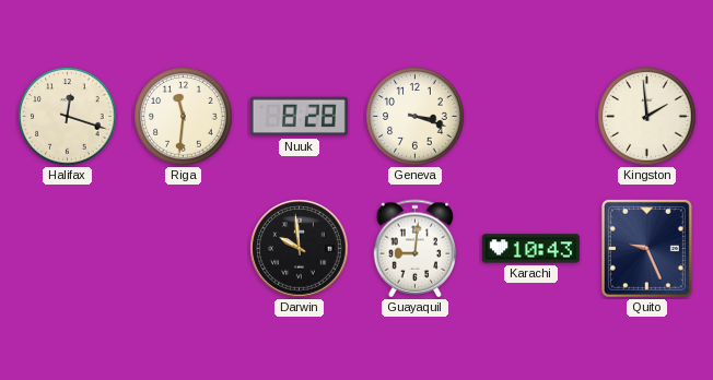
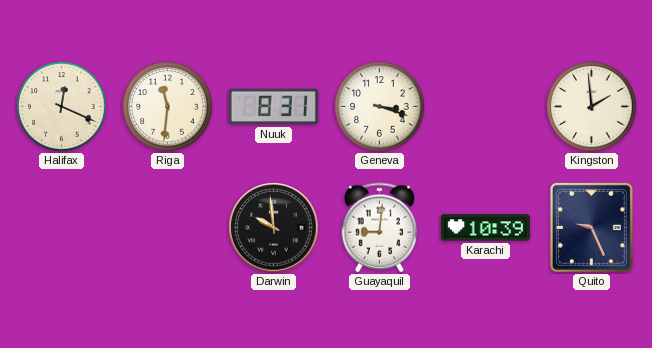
Halifax: 12:18 -> 12:19 (62, 107)
Nuuk: 8:28 -> 8:31 (273, 107)
Karachi: 10:43 -> 10:39 (485, 228)
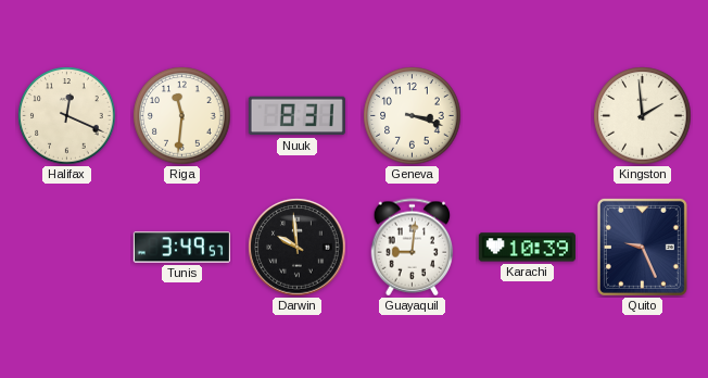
Tunis: none -> 3:49 (181, 248)
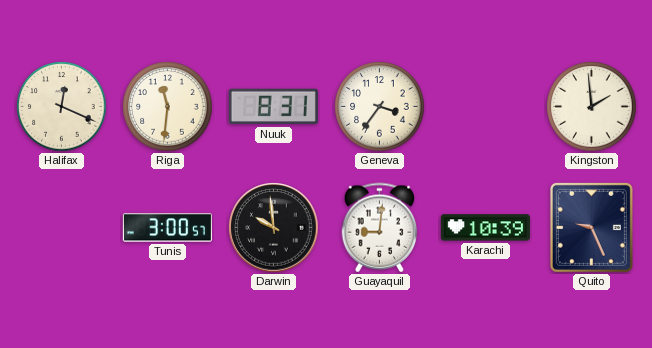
Geneva: 3:18 -> 3:36 (380, 107)
Tunis: 3:49 -> 3:00 (167, 228)
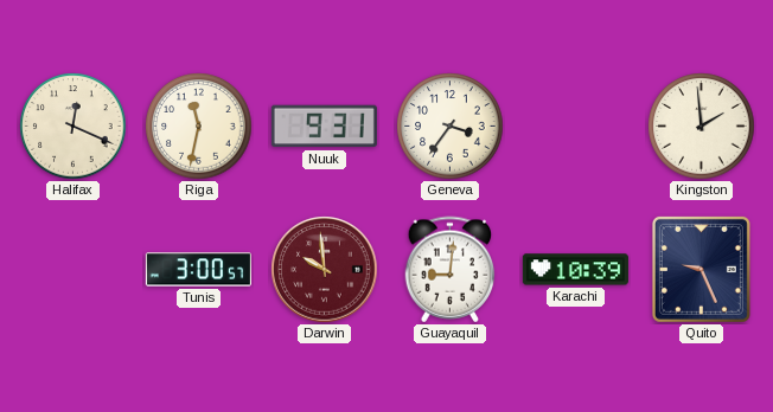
Riga: 11:31 -> 11:32 (199, 127)
Nuuk: 8:31 -> 9:31 (324, 127)
Darwin dial: black -> burgundy (325, 270)
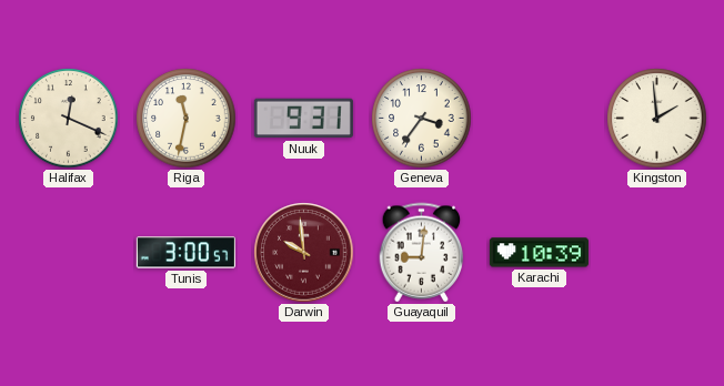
Quito: 9:26 -> none (701, 269)
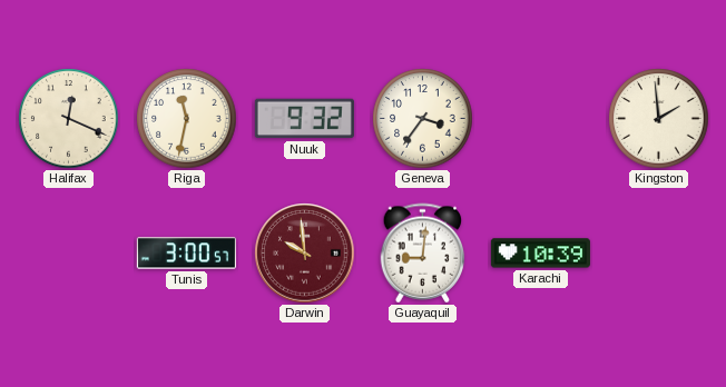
Nuuk: 9:31 -> 9:32 (304, 119)
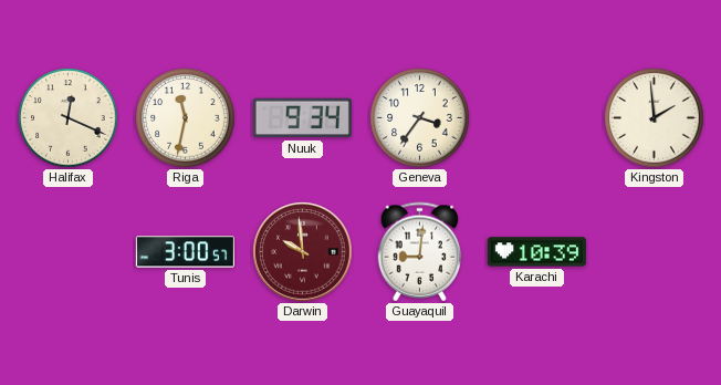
Nuuk: 9:32 -> 9:34 (302, 118)
